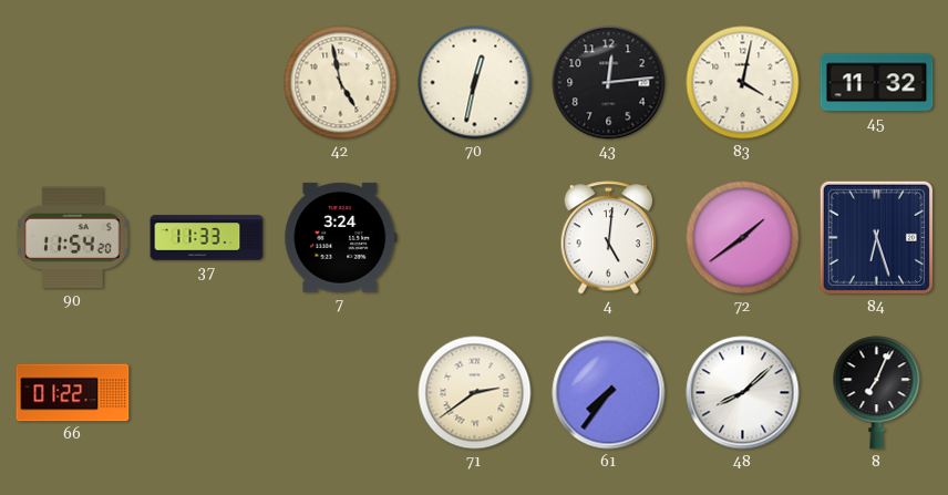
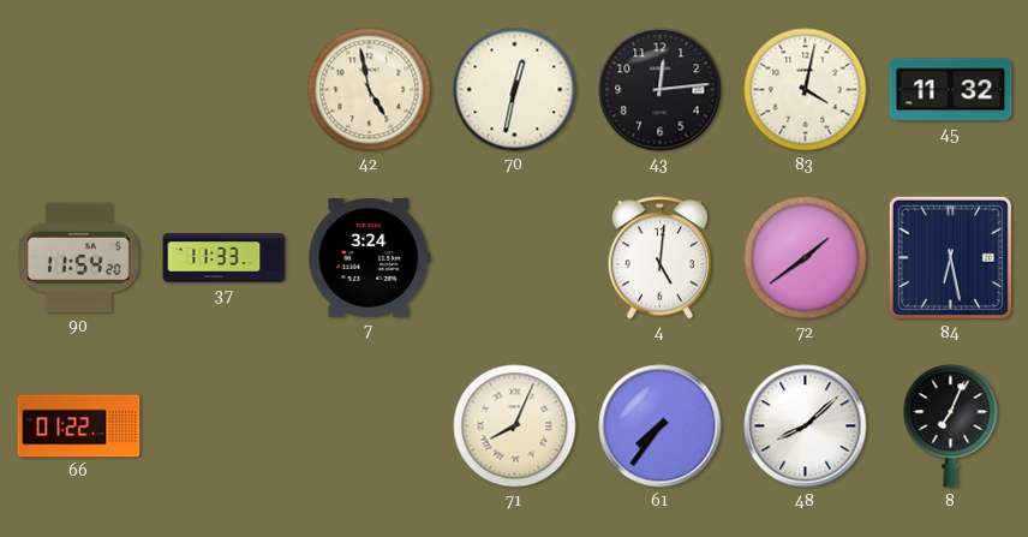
84: 6:27 -> 6:28 (950, 257)
71: 2:39 -> 8:04 (515, 426)
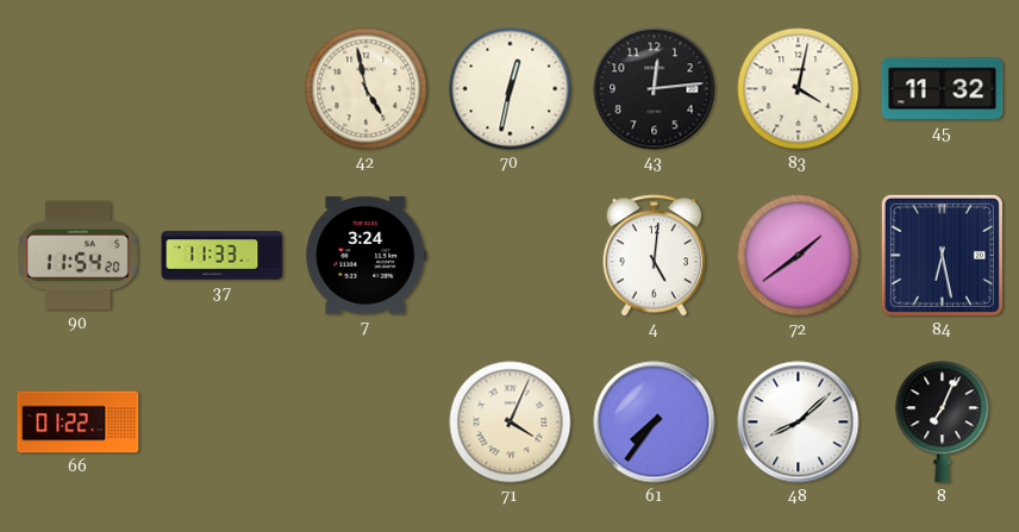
71: 8:04 -> 4:04 (511, 423)
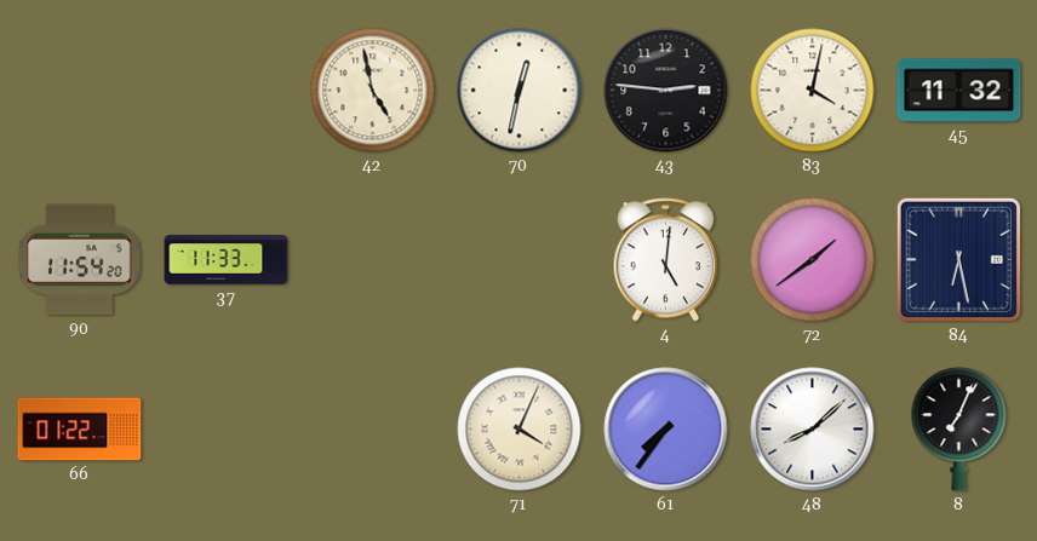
43: 12:14 -> 2:46 (666, 91)
7: 3:24 -> none (367, 255)
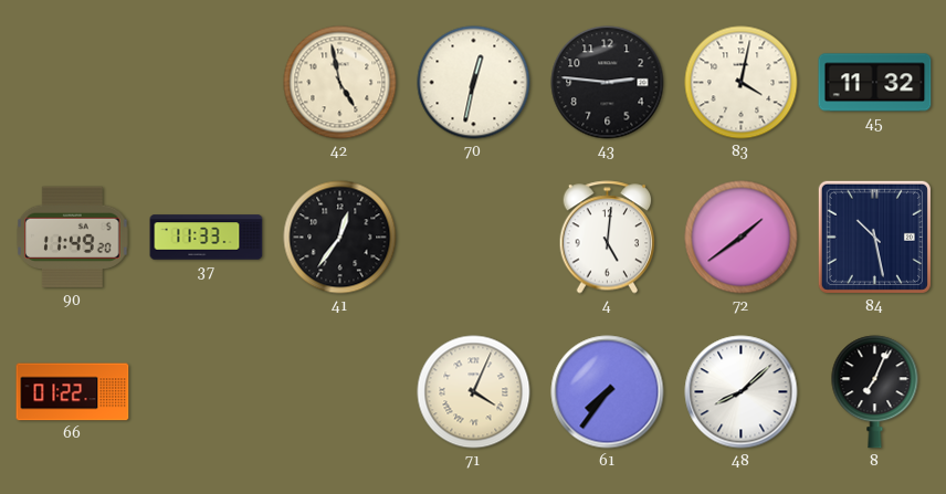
90: 11:54 -> 11:49 (73, 238)
41: none -> 12:36 (340, 238)
84: 6:28 -> 10:28 (874, 237)
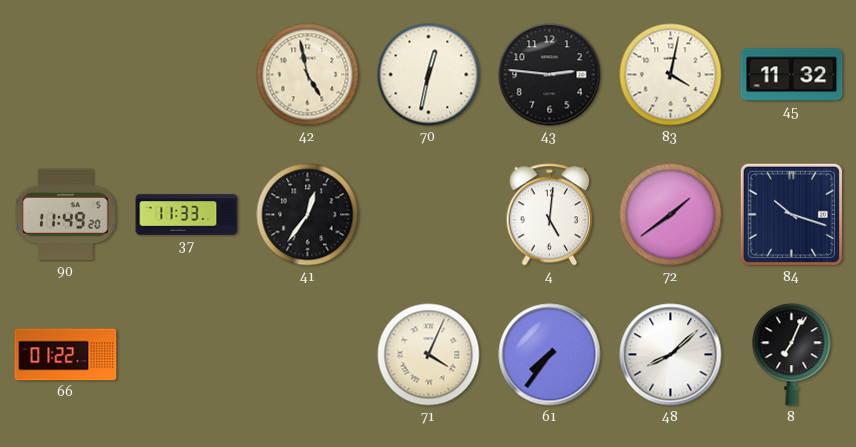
84: 10:28 -> 10:18 (791, 214)
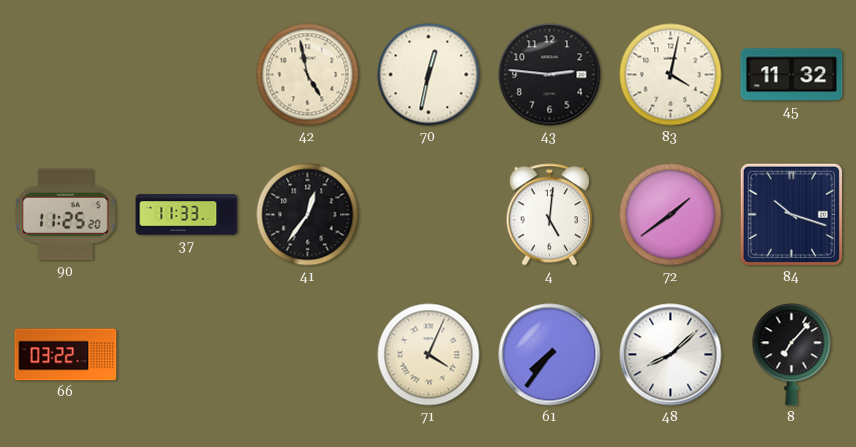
90: 11:49 -> 11:25 (66, 215)
66: 01:22 -> 03:22 (66, 355)
8: 7:04 -> 7:07 (792, 355)
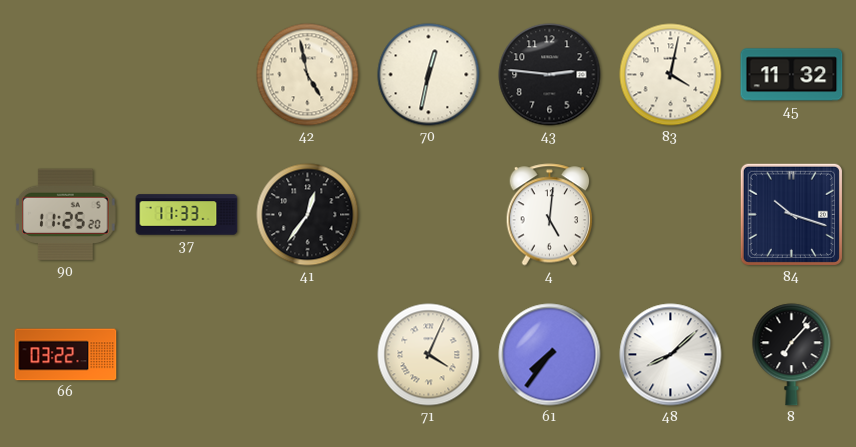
72: 1:39 -> none (671, 215)
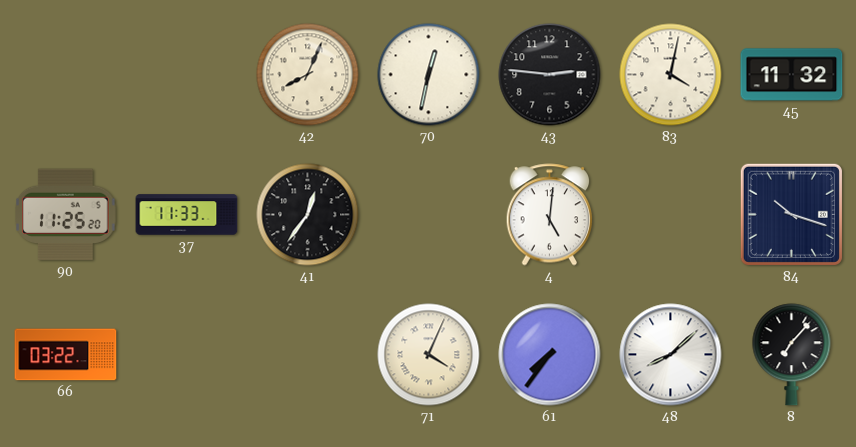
42: 4:58 -> 8:04 (308, 75)
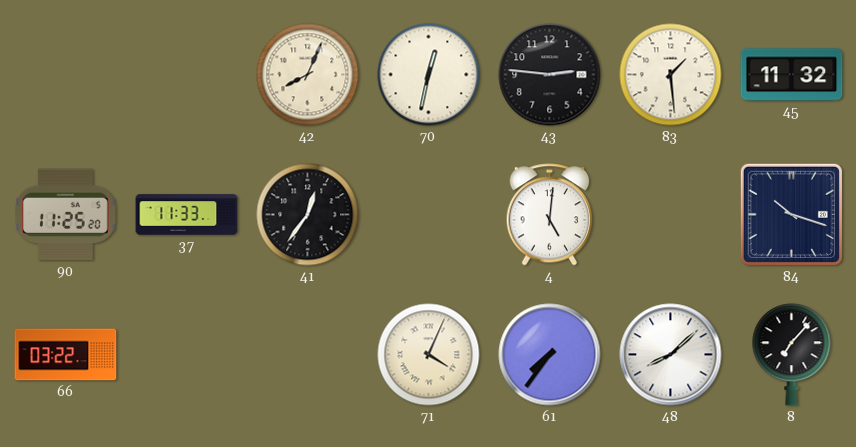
83: 4:02 -> 1:29 (671, 75)
